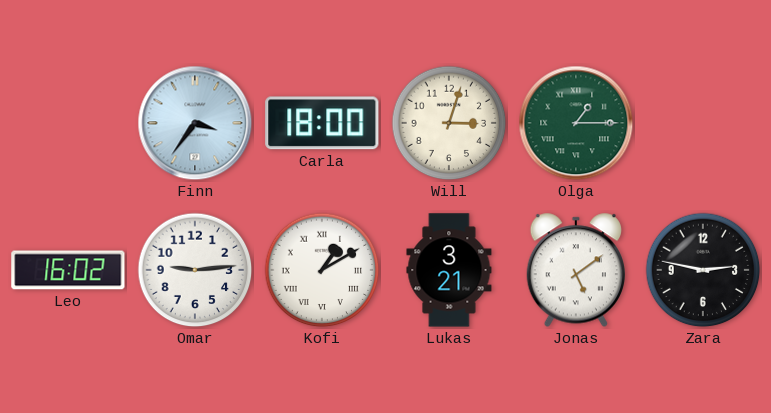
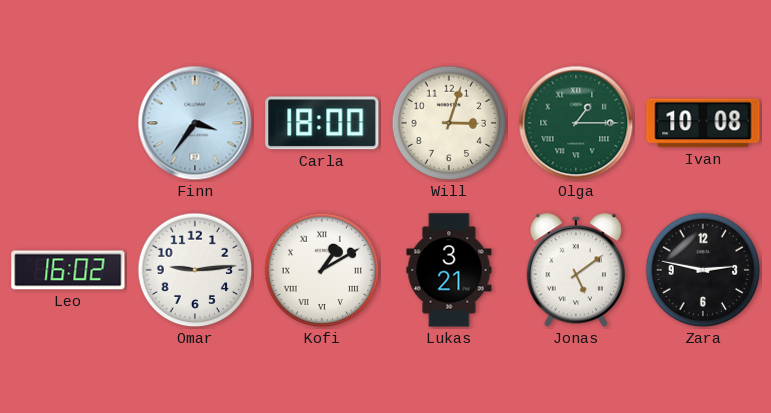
Ivan: none -> 10:08 (703, 123)
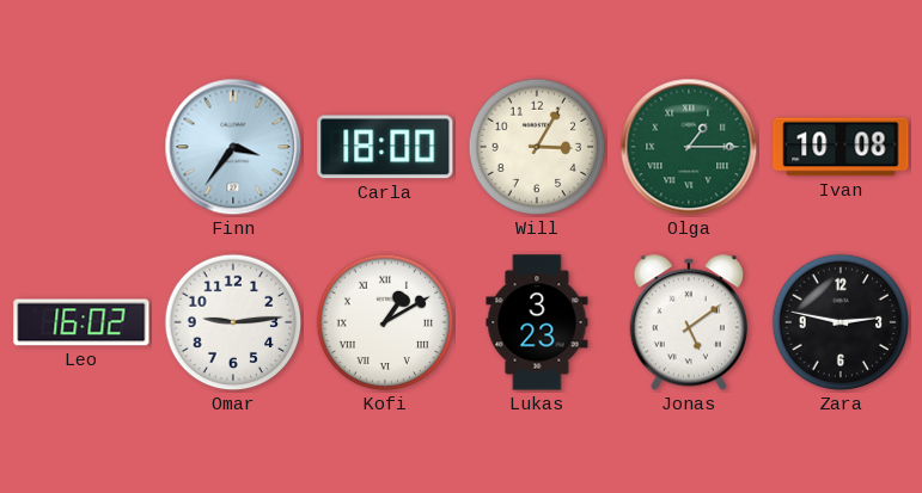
Will: 3:03 -> 3:05 (537, 147)
Lukas: 3:21 -> 3:23 (537, 322)
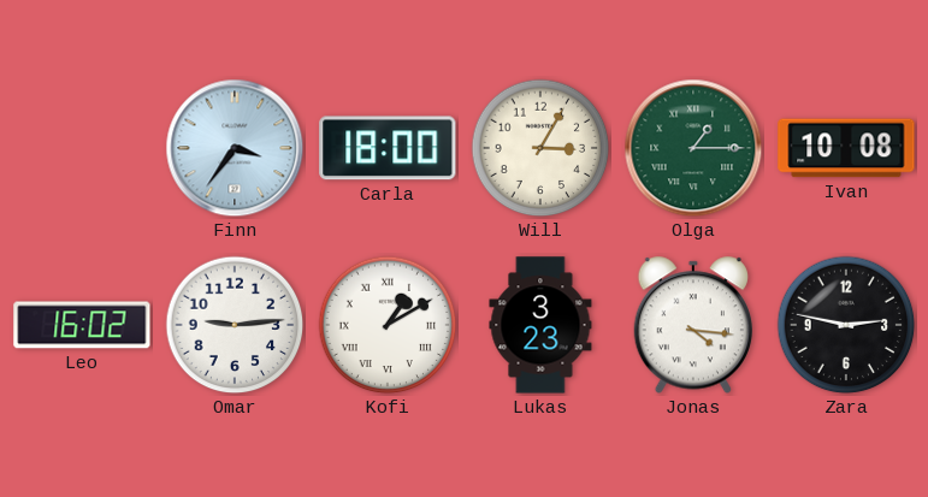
Jonas: 5:09 -> 4:16 (692, 325)
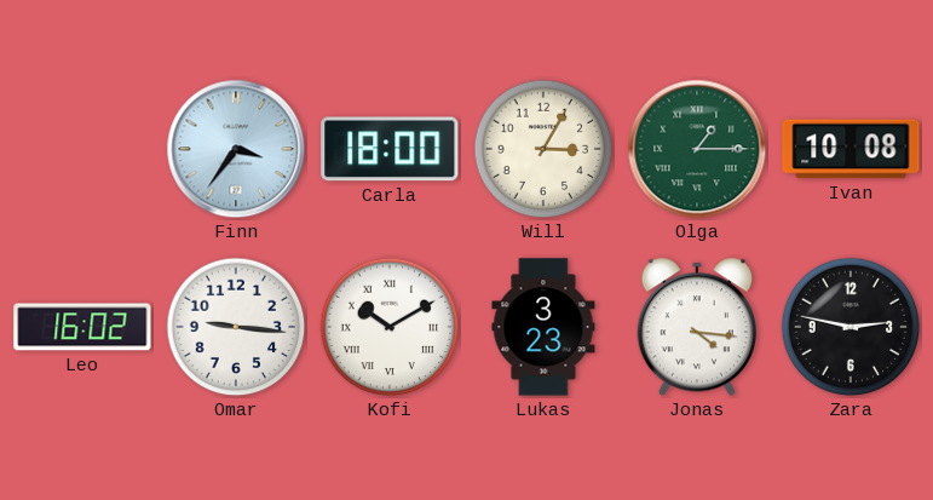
Omar: 9:14 -> 9:16 (236, 327)
Kofi: 1:10 -> 10:10 (390, 327)
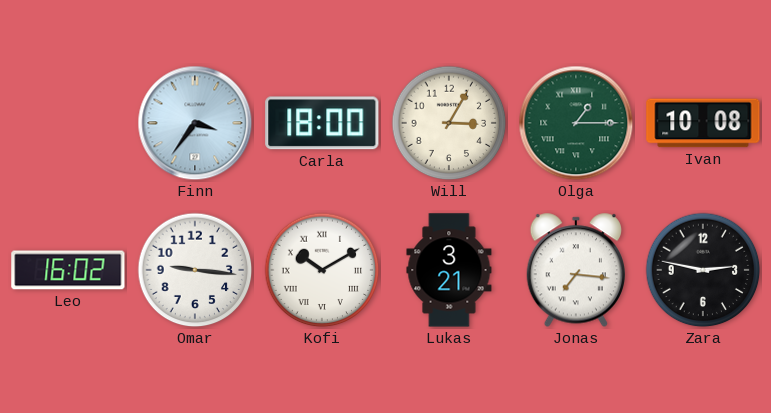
Lukas: 3:23 -> 3:21 (449, 270)
Jonas: 4:16 -> 7:16 (575, 270)
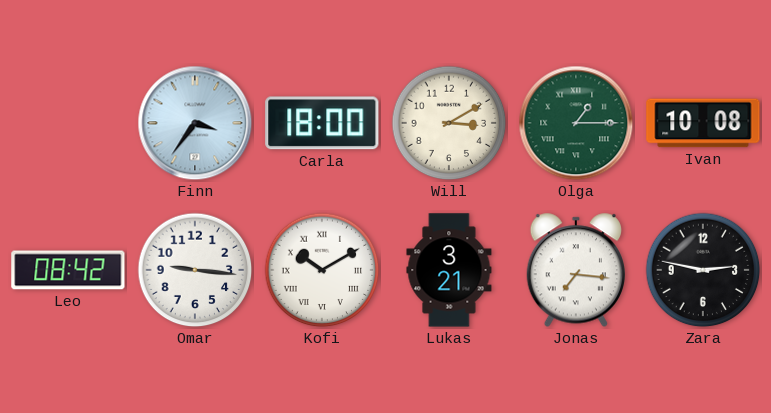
Will: 3:05 -> 3:10 (449, 123)
Leo: 16:02 -> 08:42 (68, 270)
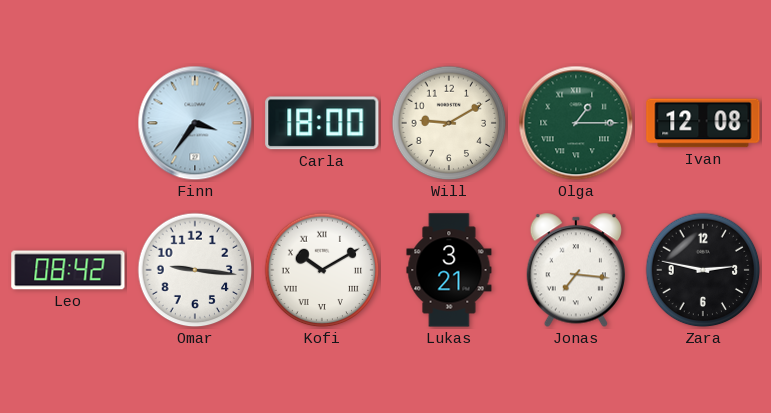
Will: 3:10 -> 9:10 (449, 123)
Ivan: 10:08 -> 12:08 (703, 123)
